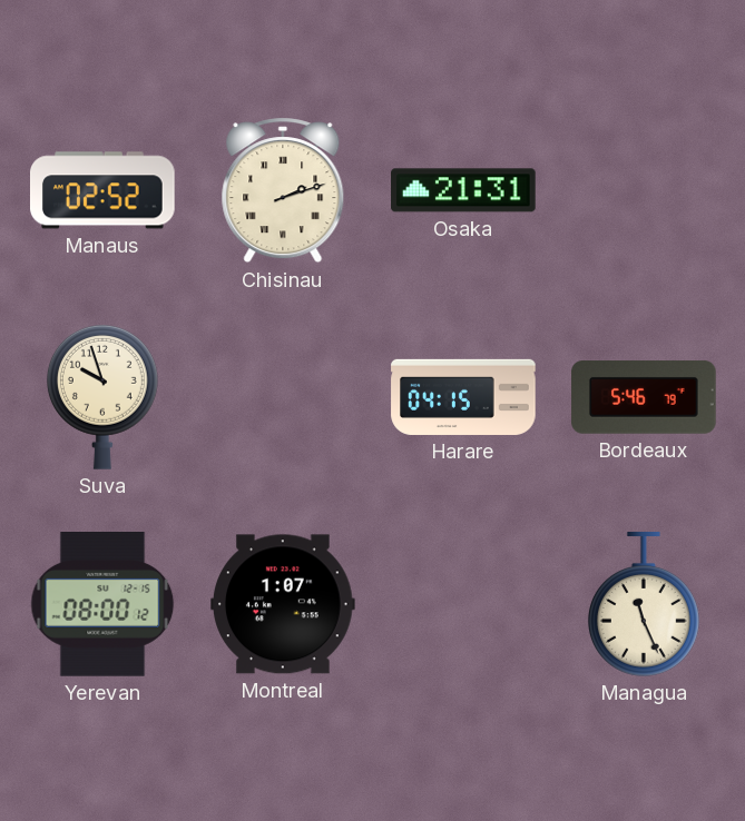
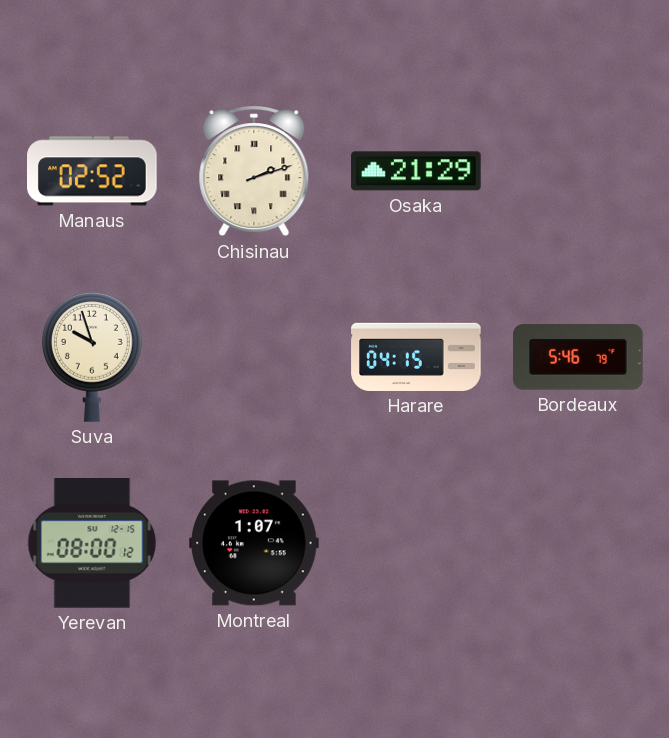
Osaka: 21:31 -> 21:29 (416, 171)
Managua: 11:26 -> none (644, 604)
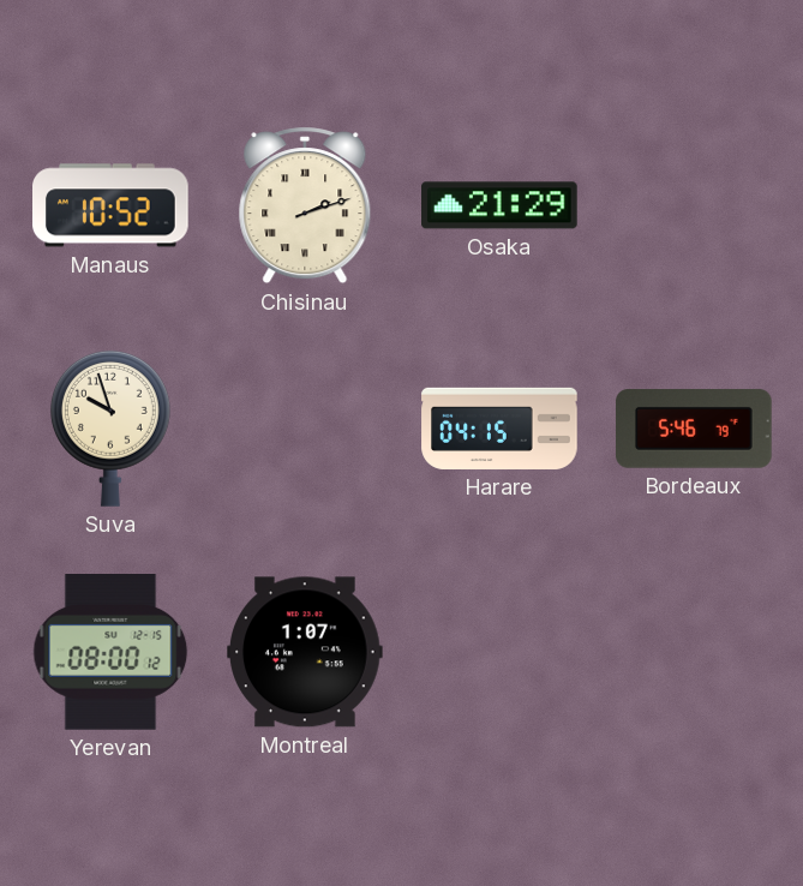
Manaus: 02:52 -> 10:52 (112, 205)
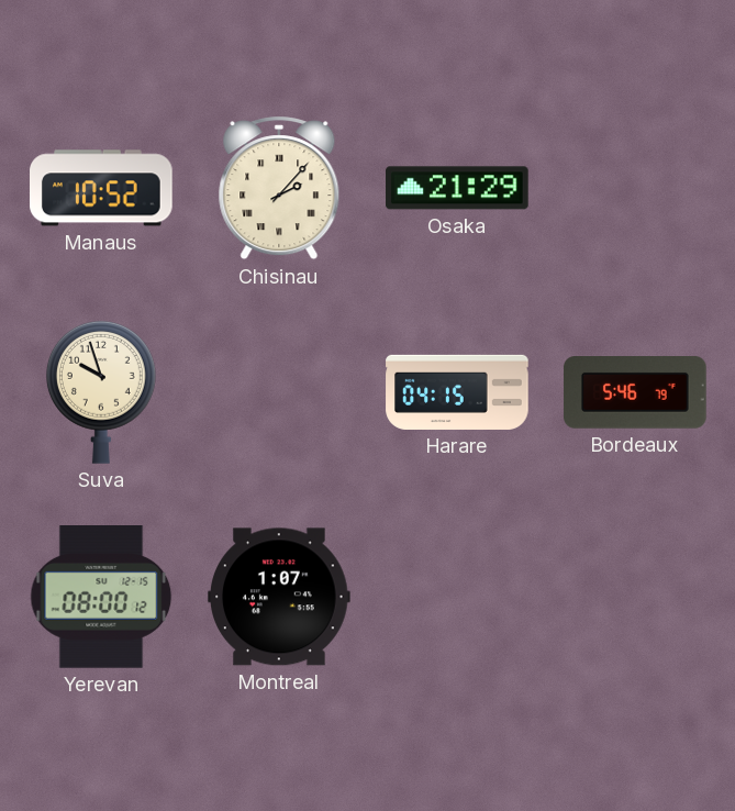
Chisinau: 2:12 -> 2:07 (279, 188)
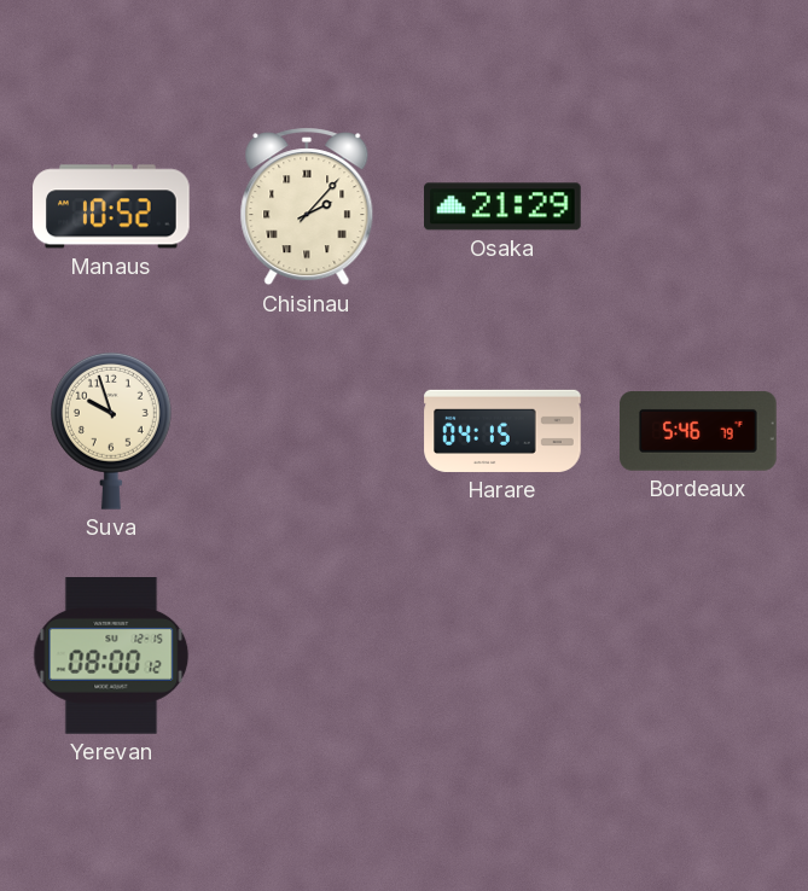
Montreal: 1:07 -> none (279, 597)
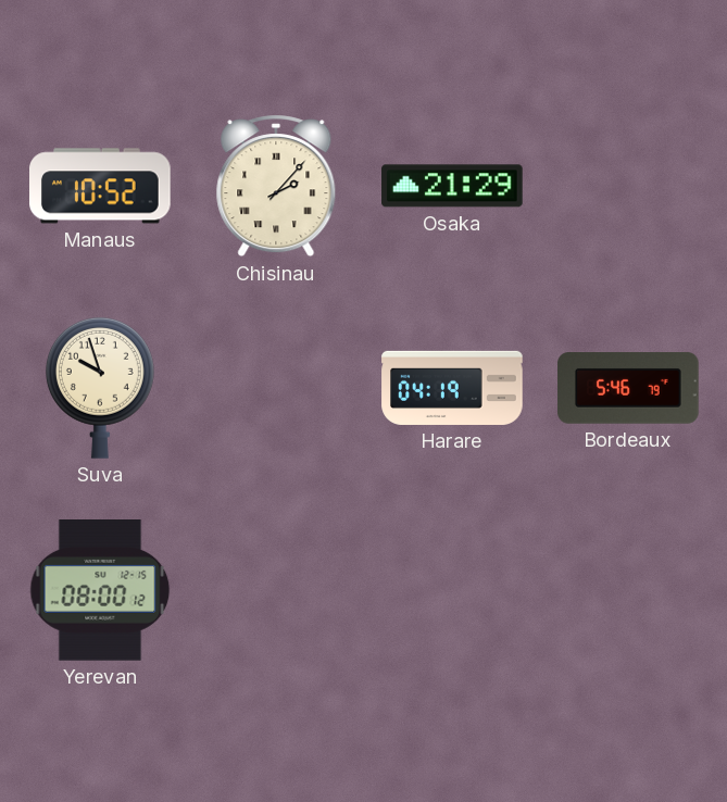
Harare: 04:15 -> 04:19 (452, 388)
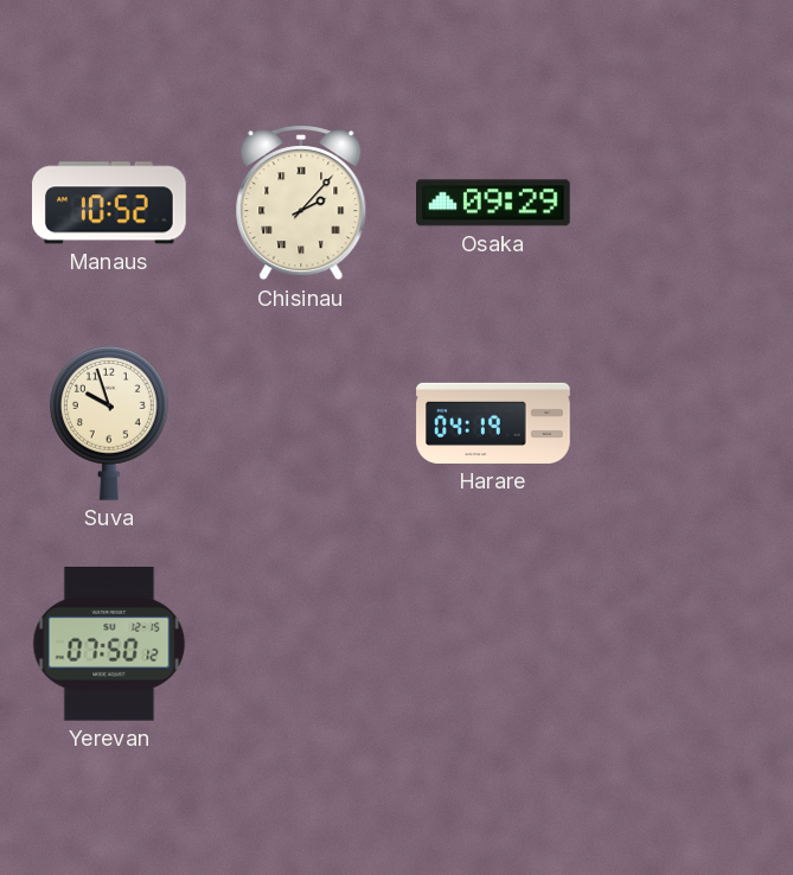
Osaka: 21:29 -> 09:29 (493, 203)
Bordeaux: 5:46 -> none (628, 388)
Yerevan: 08:00 -> 07:50 (109, 645)
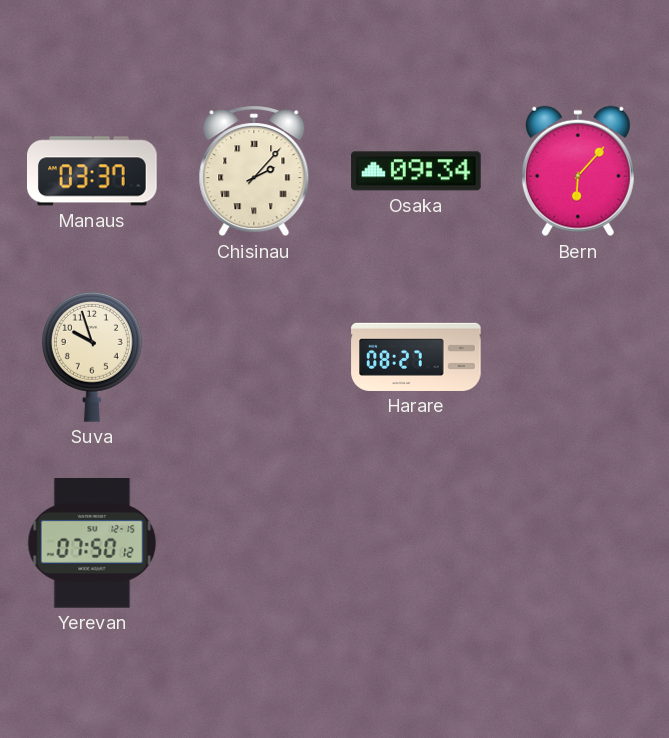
Manaus: 10:52 -> 03:37 (93, 171)
Osaka: 09:29 -> 09:34 (416, 171)
Bern: none -> 6:07 (578, 171)
Harare: 04:19 -> 08:27 (416, 357)
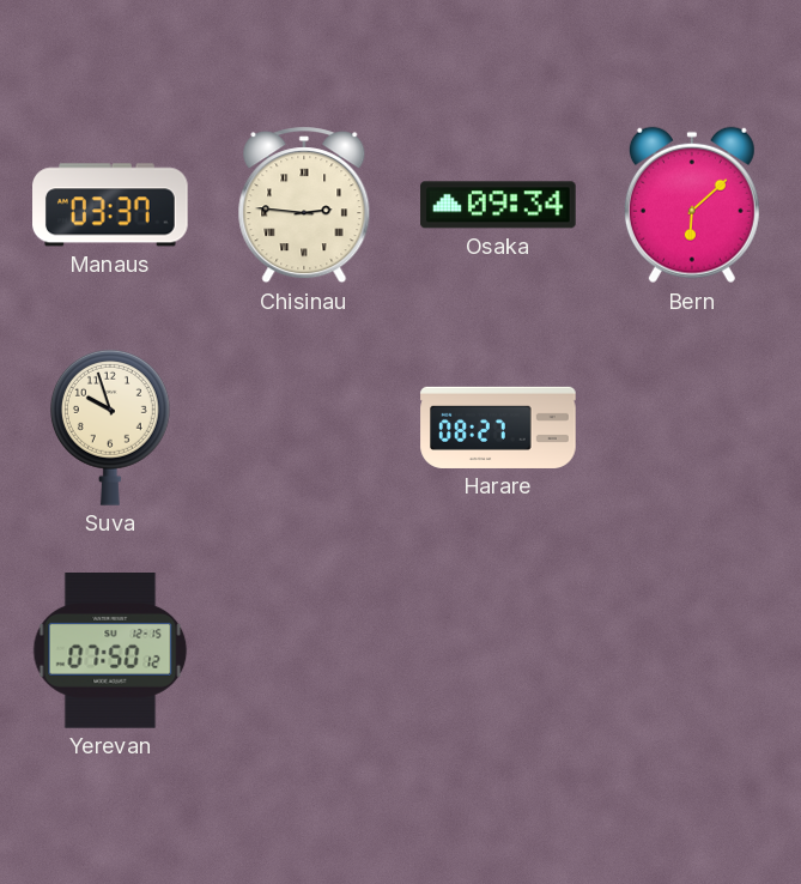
Chisinau: 2:07 -> 2:46 (304, 205)
Bern: 6:07 -> 6:08 (692, 205)
